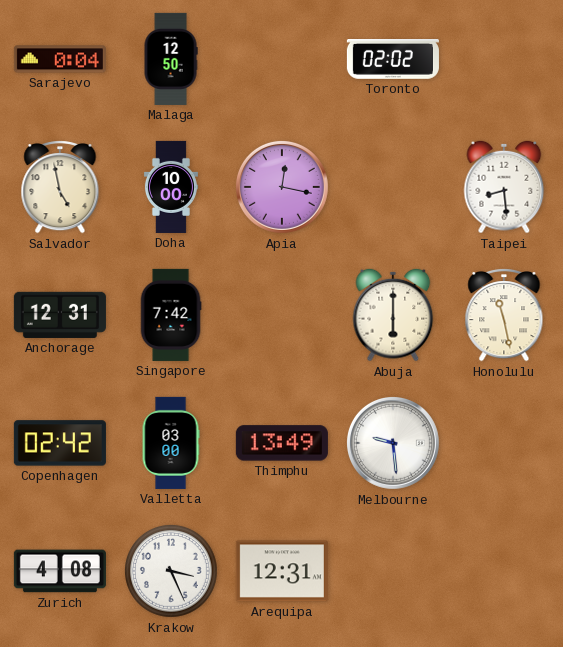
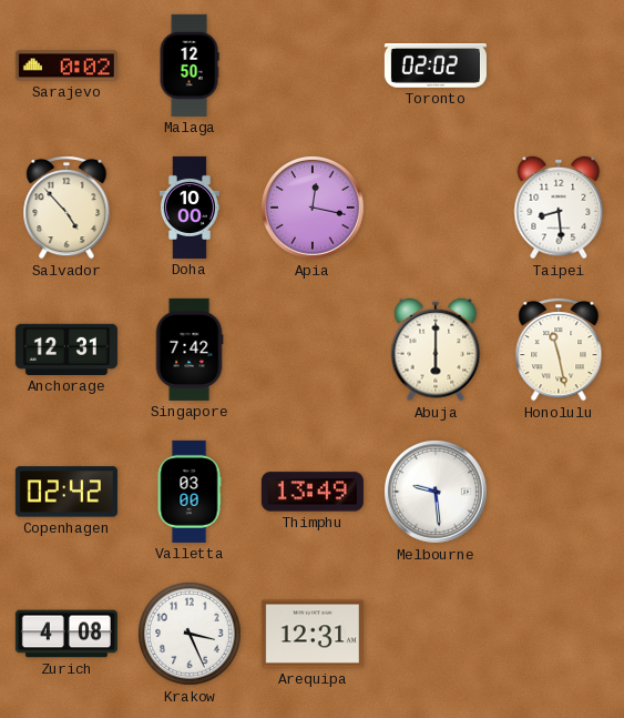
Sarajevo: 0:04 -> 0:02 (67, 65)
Salvador: 4:58 -> 4:53 (67, 209)
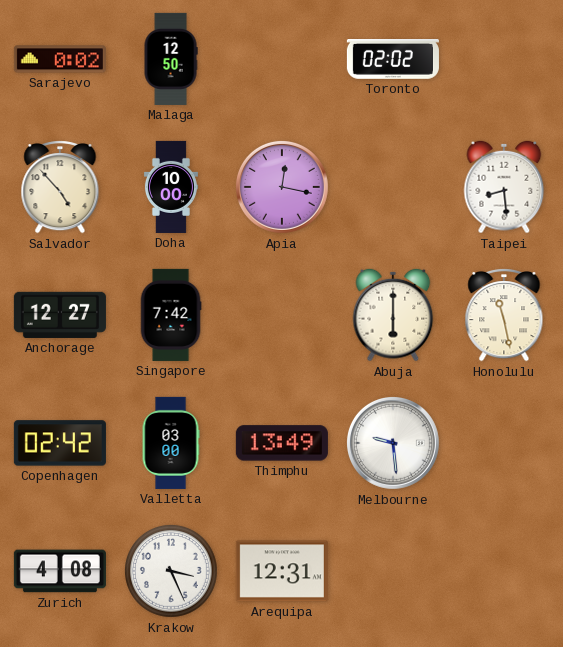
Anchorage: 12:31 -> 12:27 (60, 315)
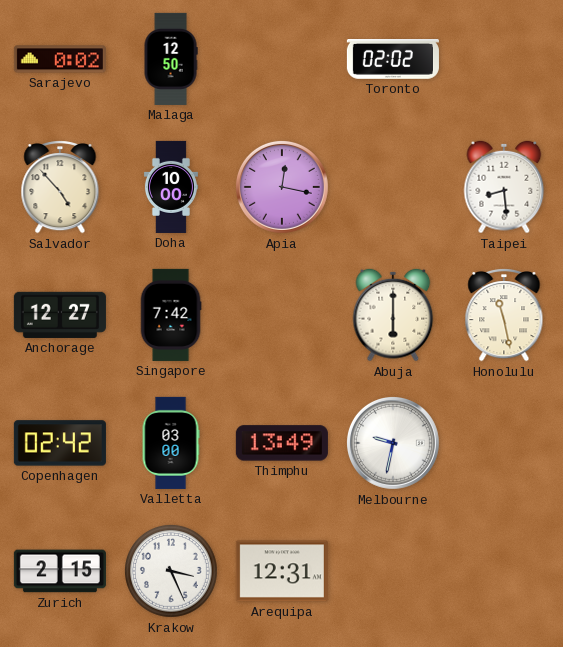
Melbourne: 9:29 -> 9:32 (393, 443)
Zurich: 4:08 -> 2:15 (60, 571)
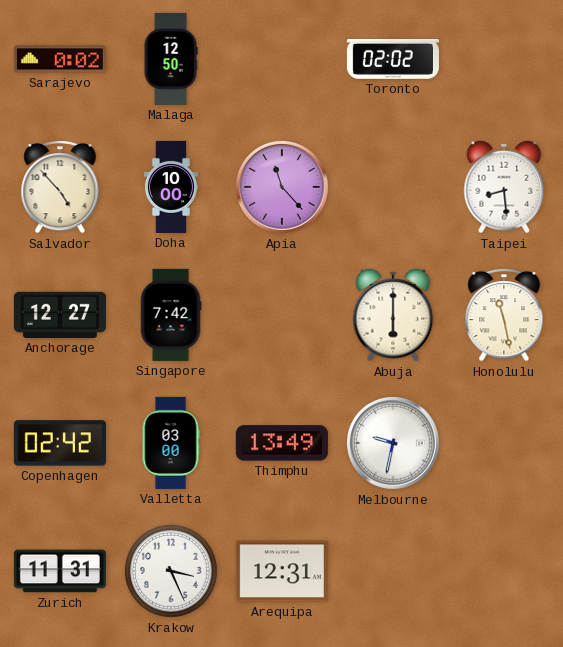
Apia: 12:17 -> 11:23 (282, 187)
Zurich: 2:15 -> 11:31 (60, 571)
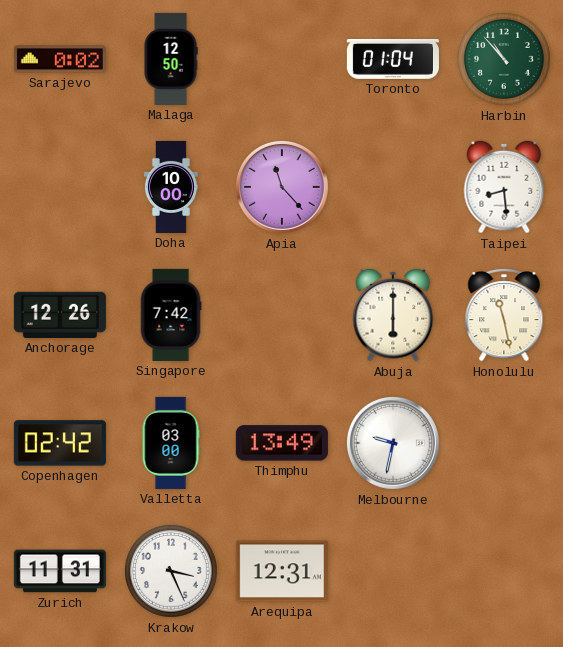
Toronto: 02:02 -> 01:04 (393, 60)
Harbin: none -> 10:53 (505, 60)
Salvador: 4:53 -> none (60, 188)
Anchorage: 12:27 -> 12:26 (60, 315)
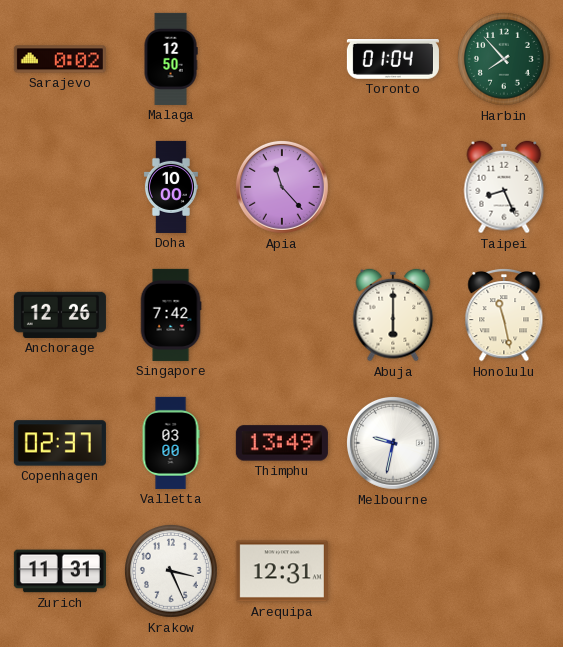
Harbin: 10:53 -> 7:53 (505, 60)
Taipei: 8:29 -> 8:26 (504, 187)
Copenhagen: 02:42 -> 02:37 (60, 443)
